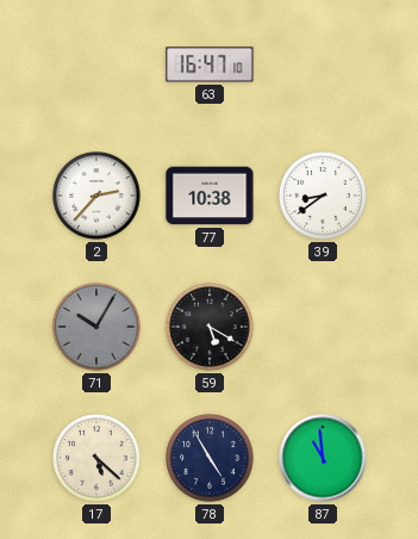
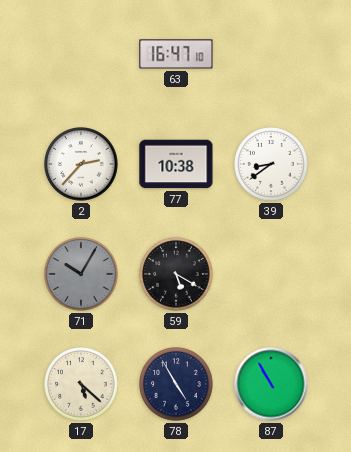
87: 10:59 -> 10:55 (271, 384)
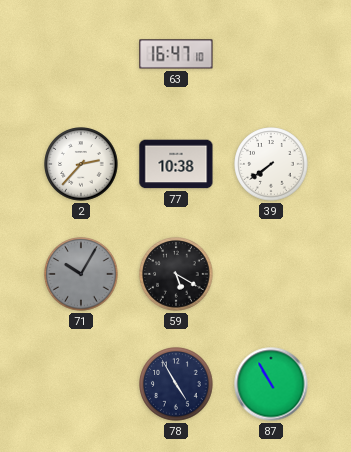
39: 8:39 -> 7:39 (271, 164)
17: 5:22 -> none (81, 384)
